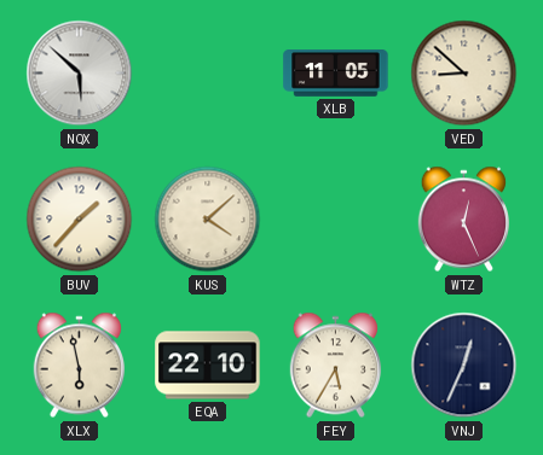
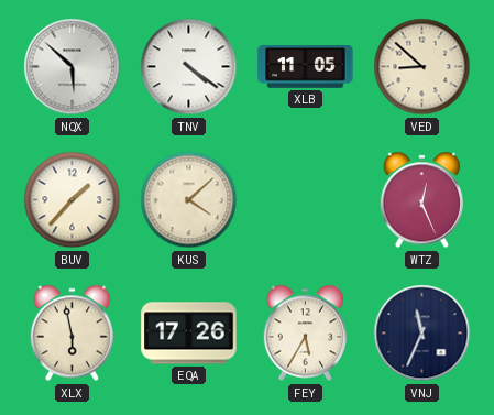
TNV: none -> 4:21 (189, 67)
EQA: 22:10 -> 17:26 (189, 334)
VNJ: 12:34 -> 11:34 (422, 334)
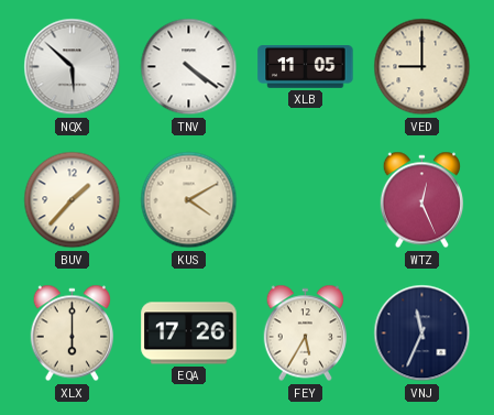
VED: 8:52 -> 9:00 (422, 67)
KUS: 4:08 -> 4:10 (189, 200)
XLX: 5:58 -> 6:00 (72, 334)
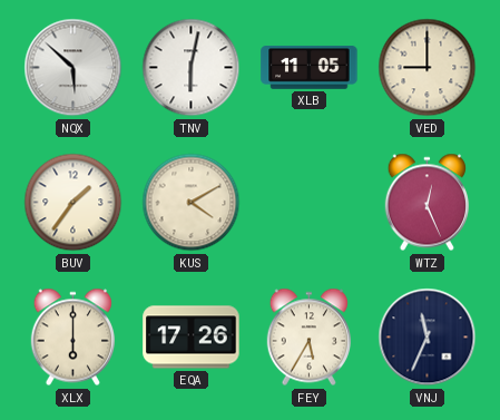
TNV: 4:21 -> 6:02 (192, 68)
BUV: 1:37 -> 1:36 (73, 203)
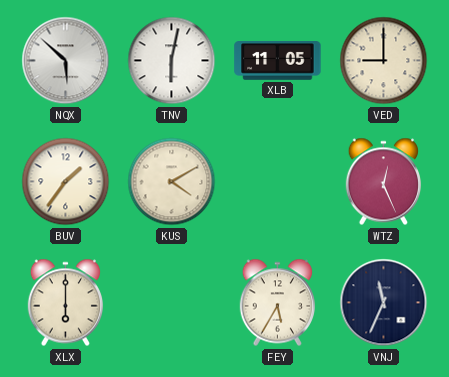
EQA: 17:26 -> none (192, 338)
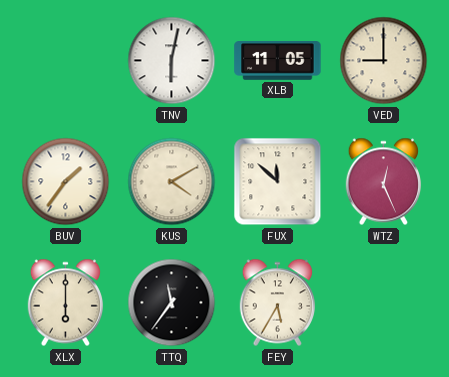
NQX: 5:52 -> none (66, 61)
FUX: none -> 11:52 (278, 182)
TTQ: none -> 11:36 (172, 303)
VNJ: 11:34 -> none (384, 303)
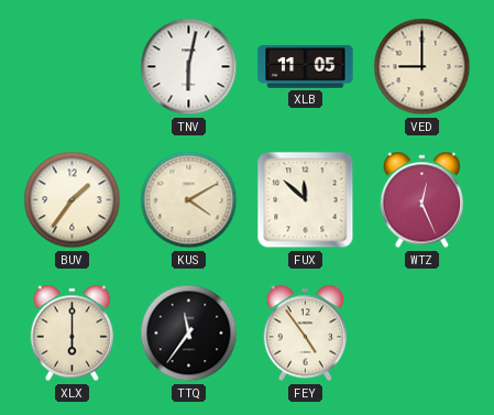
FEY: 5:35 -> 4:54 (305, 334)
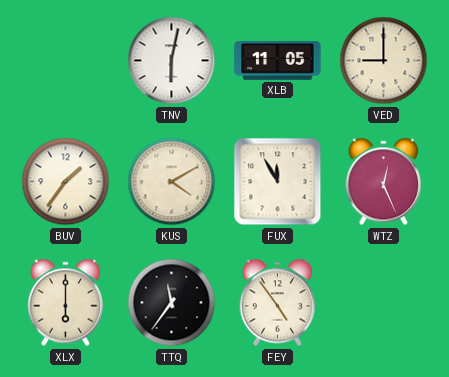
FUX: 11:52 -> 11:55 (278, 182)
